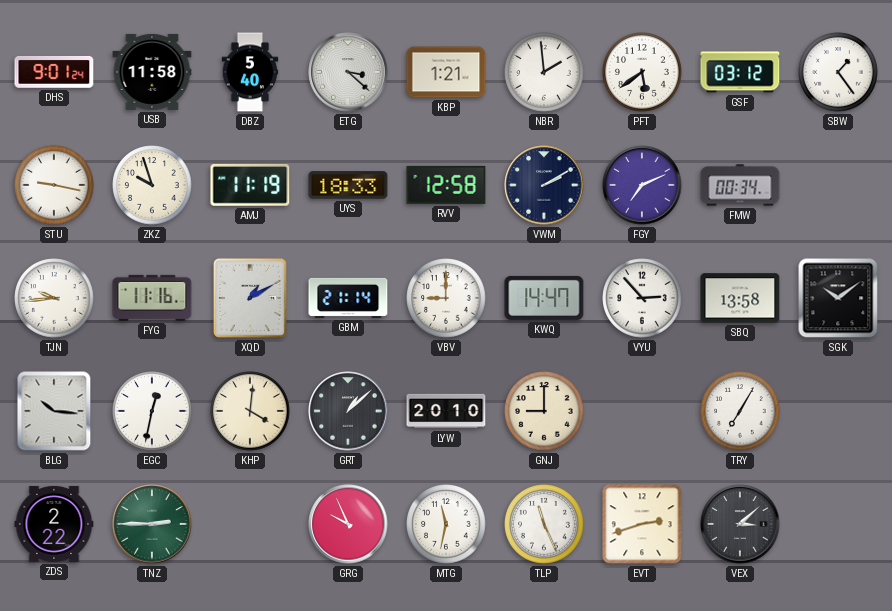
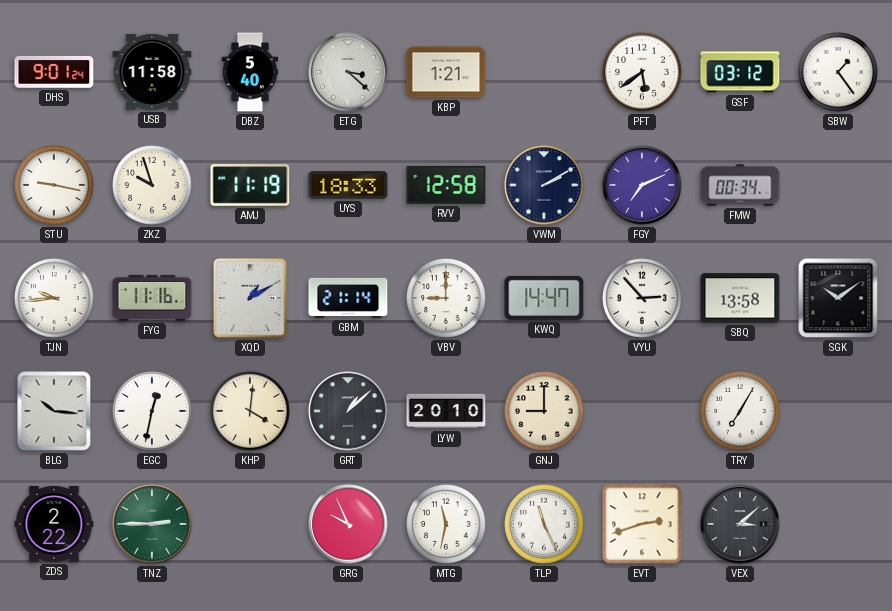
NBR: 1:59 -> none (544, 72)
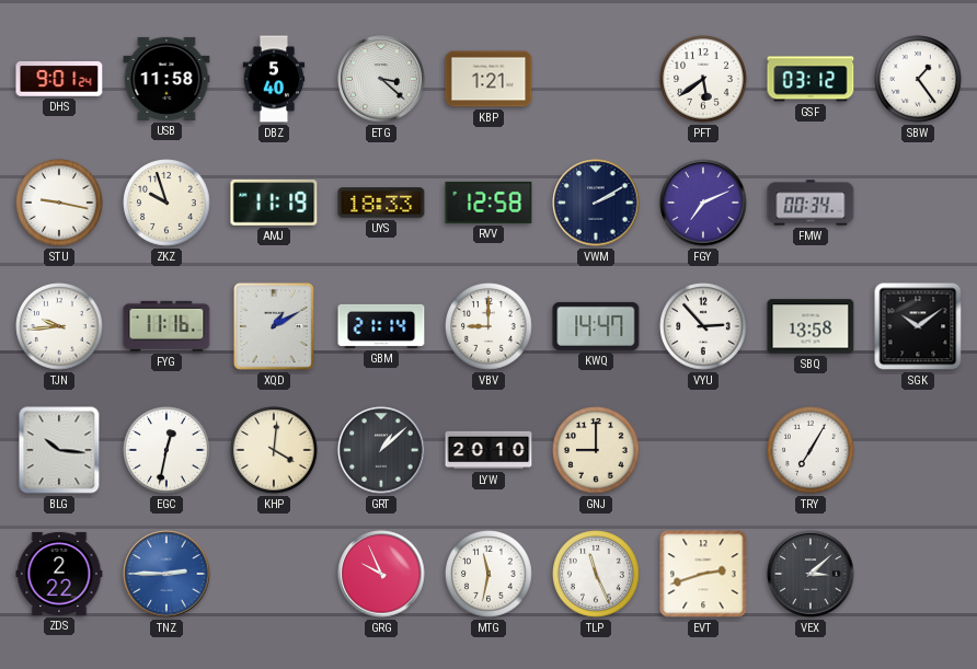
TNZ dial: green -> blue (166, 574)
